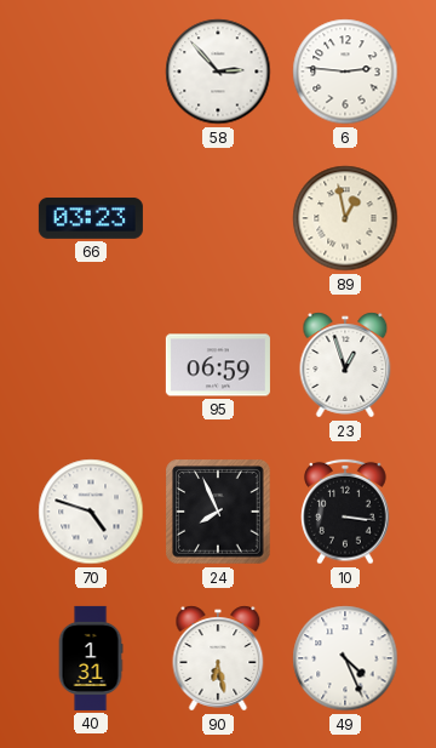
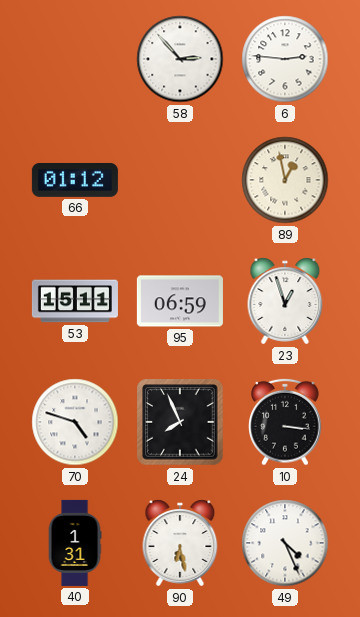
66: 03:23 -> 01:12 (75, 180)
53: none -> 15:11 (75, 301)
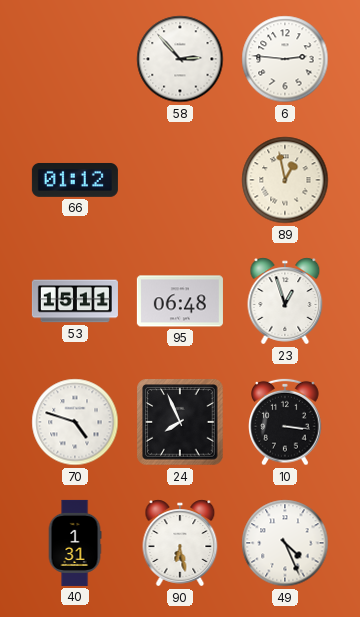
95: 06:59 -> 06:48 (180, 301)
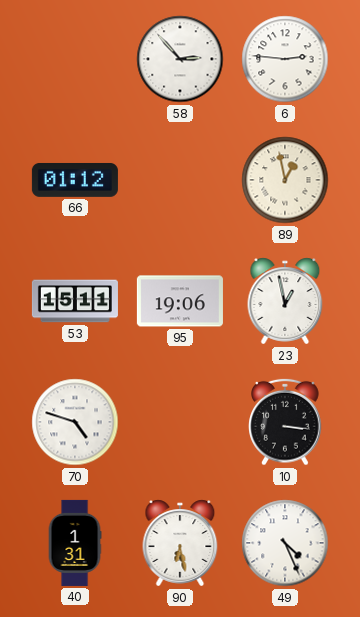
95: 06:48 -> 19:06 (180, 301)
23: 12:57 -> 12:58 (285, 301)
24: 7:56 -> none (180, 422)
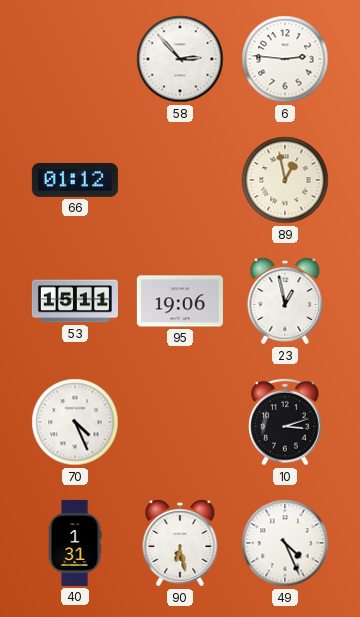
70: 4:48 -> 4:26 (75, 422)
10: 3:16 -> 3:12 (285, 422)
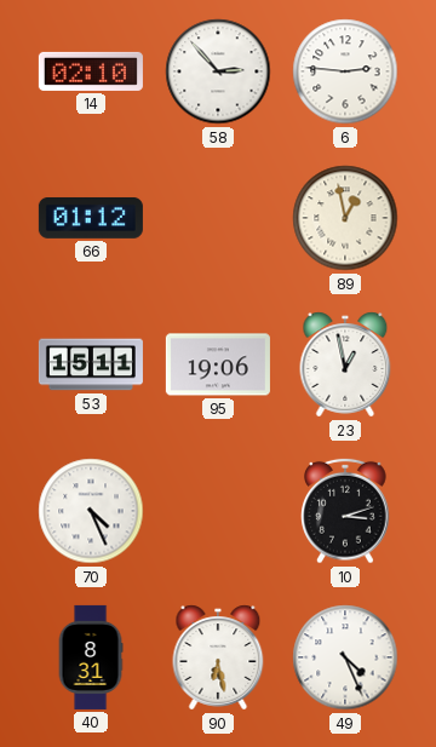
14: none -> 02:10 (91, 71)
40: 1:31 -> 8:31 (91, 657)
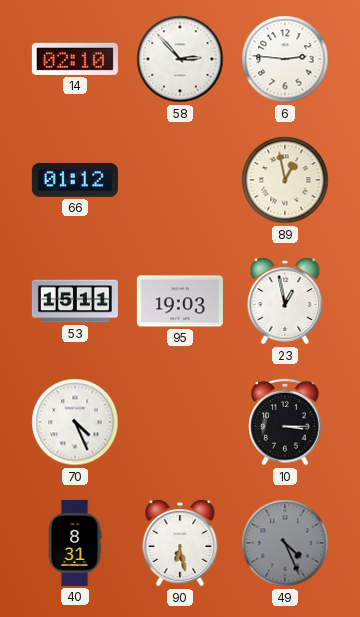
95: 19:06 -> 19:03 (180, 301)
10: 3:12 -> 3:15 (285, 422)
49 dial: white -> grey (285, 543)
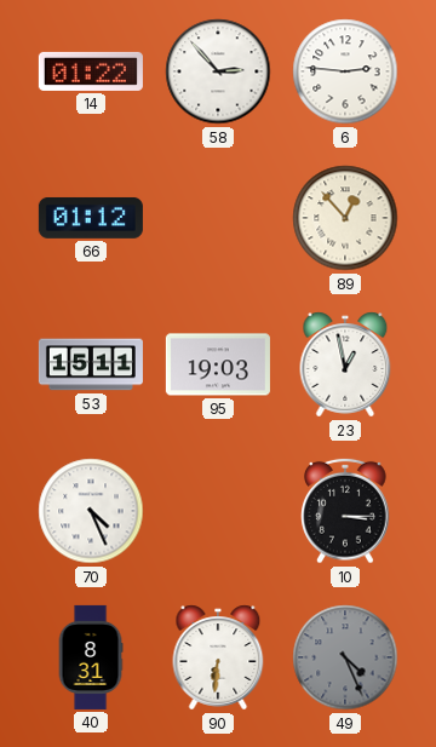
14: 02:10 -> 01:22 (91, 71)
89: 12:58 -> 12:53 (345, 218)
90: 6:28 -> 6:31 (218, 657)
